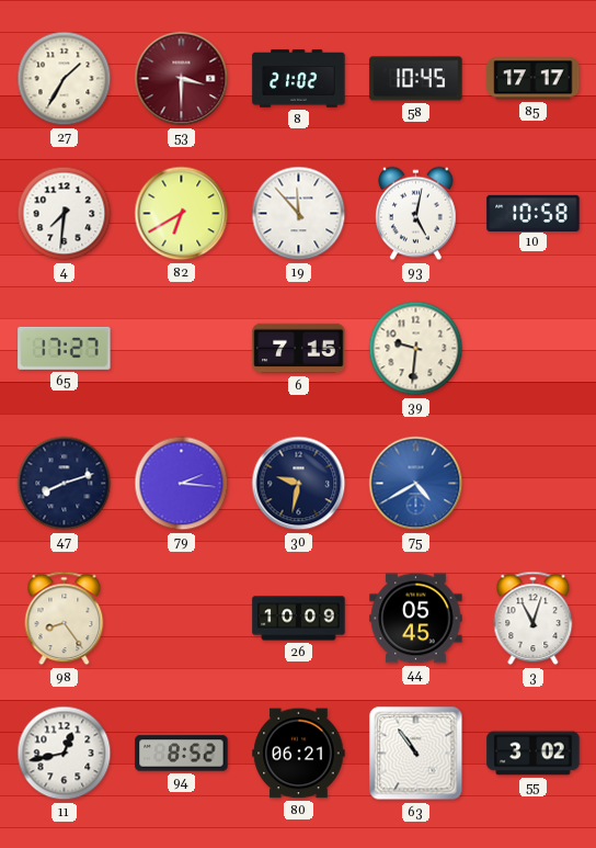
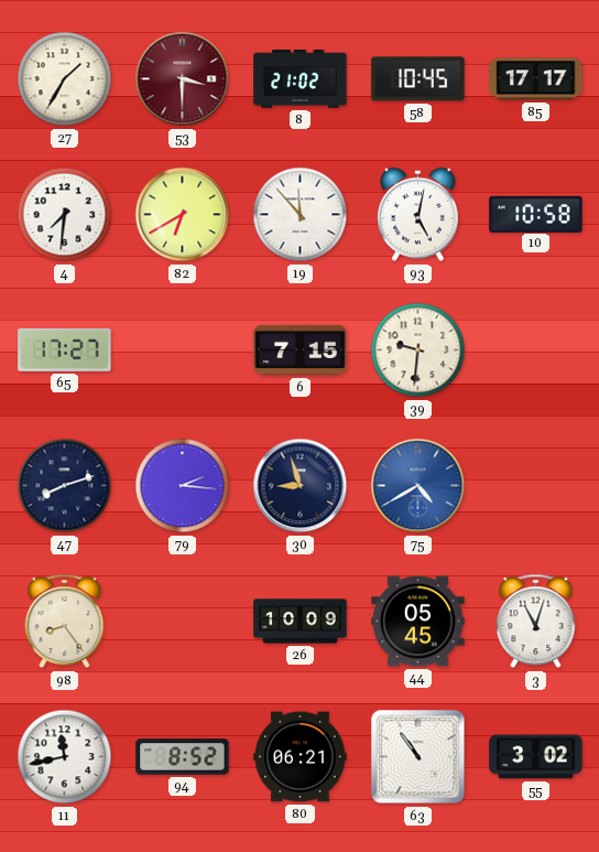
30: 9:32 -> 8:57 (301, 486)
11: 12:43 -> 11:43 (65, 757)
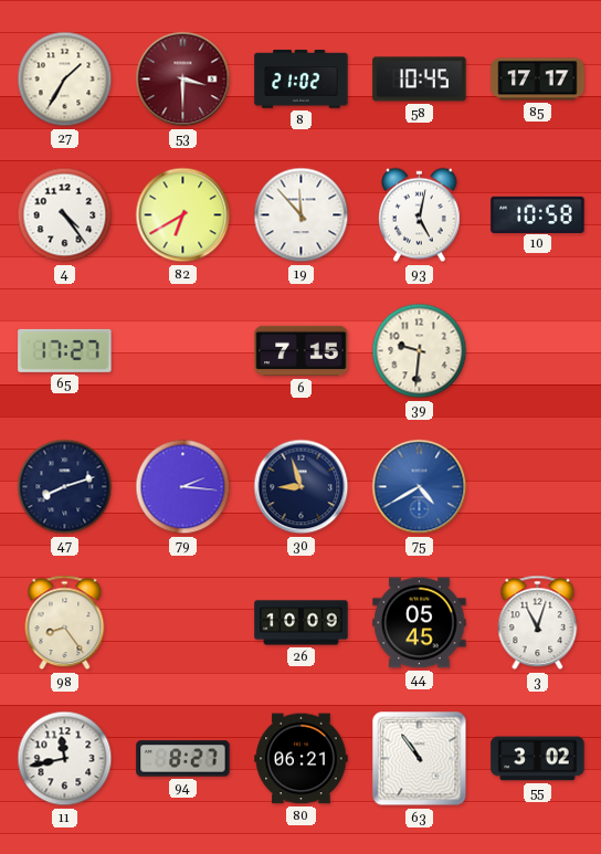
4: 7:31 -> 4:24 (65, 215)
94: 8:52 -> 8:27 (183, 759)
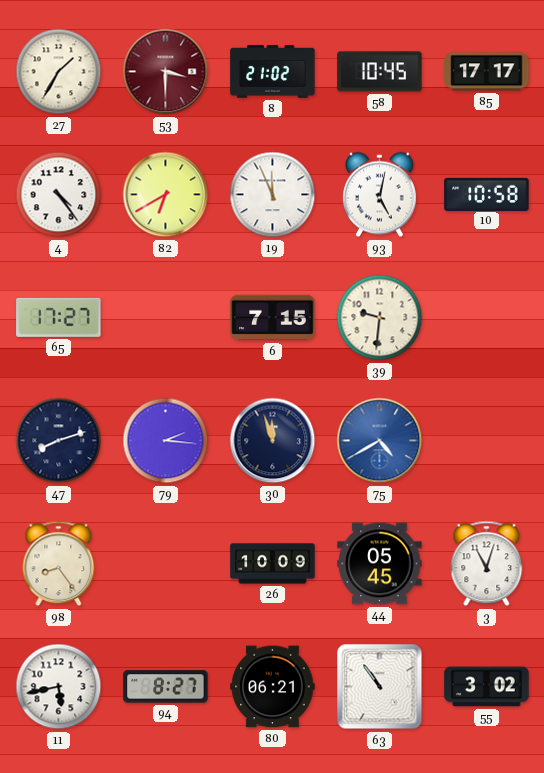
19: 11:53 -> 11:56 (273, 195)
30: 8:57 -> 11:57 (273, 441)
11: 11:43 -> 5:43 (59, 687)
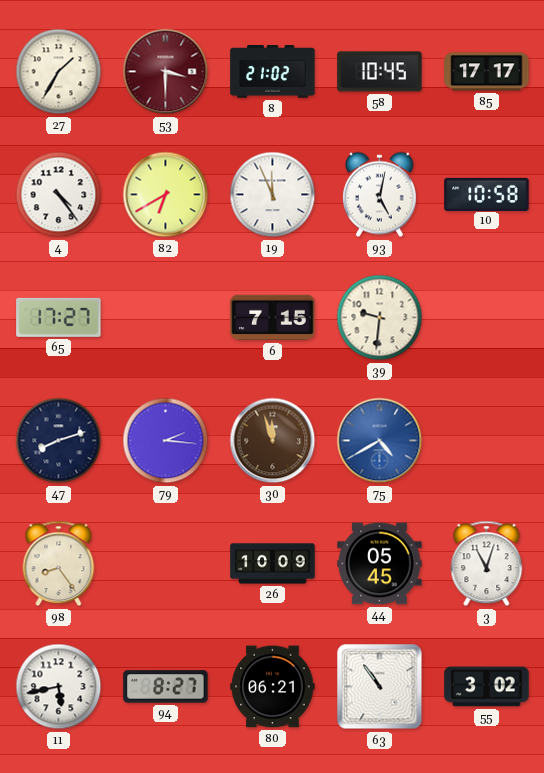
30 dial: navy -> brown (273, 441)
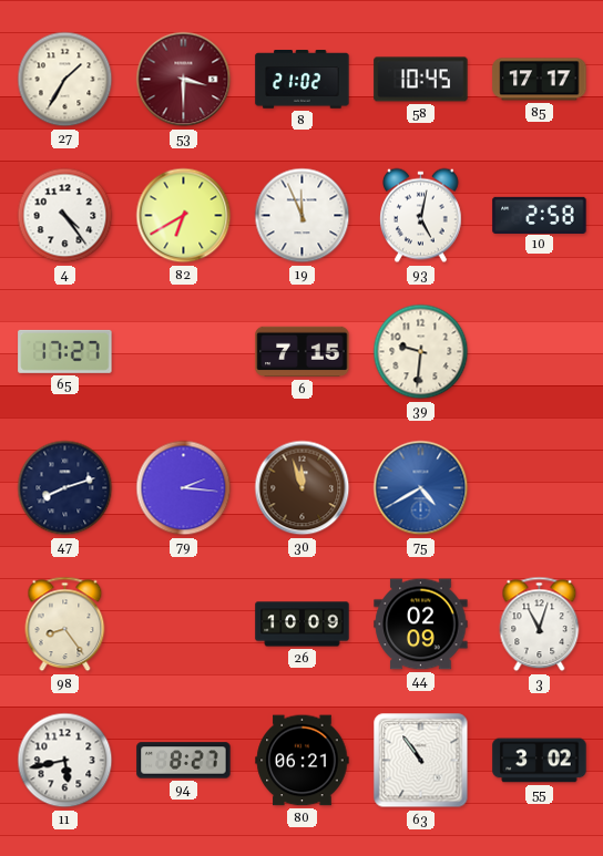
10: 10:58 -> 2:58 (540, 215)
44: 05:45 -> 02:09 (421, 625)
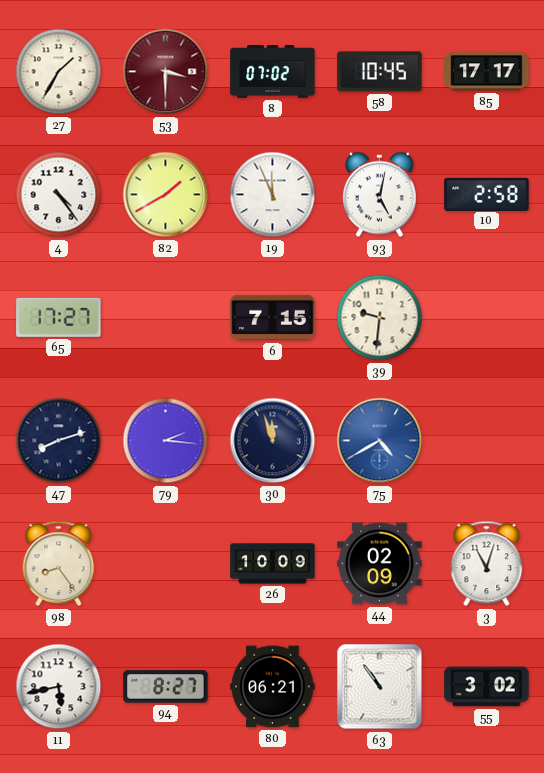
8: 21:02 -> 07:02 (273, 72)
82: 6:40 -> 1:40 (166, 195)
30 dial: brown -> navy (273, 441)
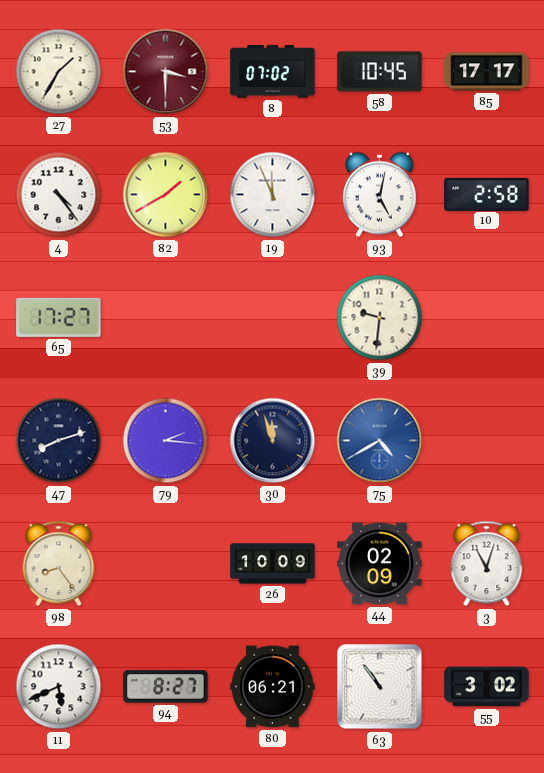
6: 7:15 -> none (273, 318)
11: 5:43 -> 5:41 (59, 687)
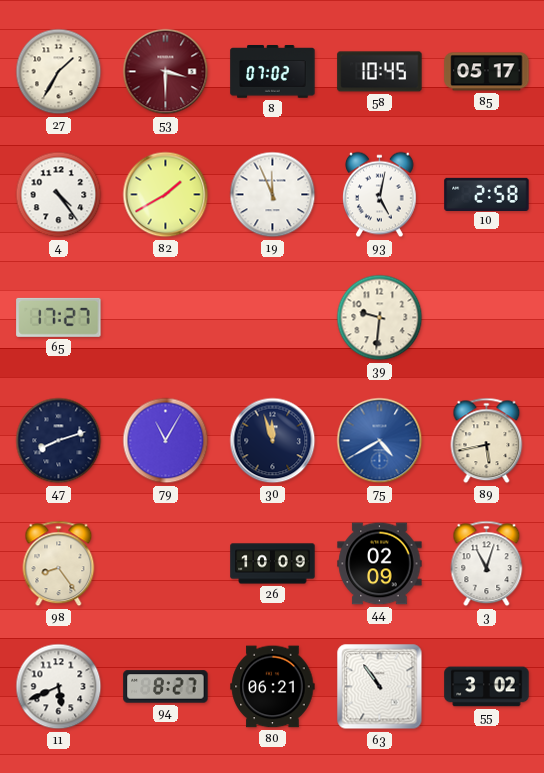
85: 17:17 -> 05:17 (487, 72)
79: 2:16 -> 11:05 (166, 441)
89: none -> 5:43 (487, 441)
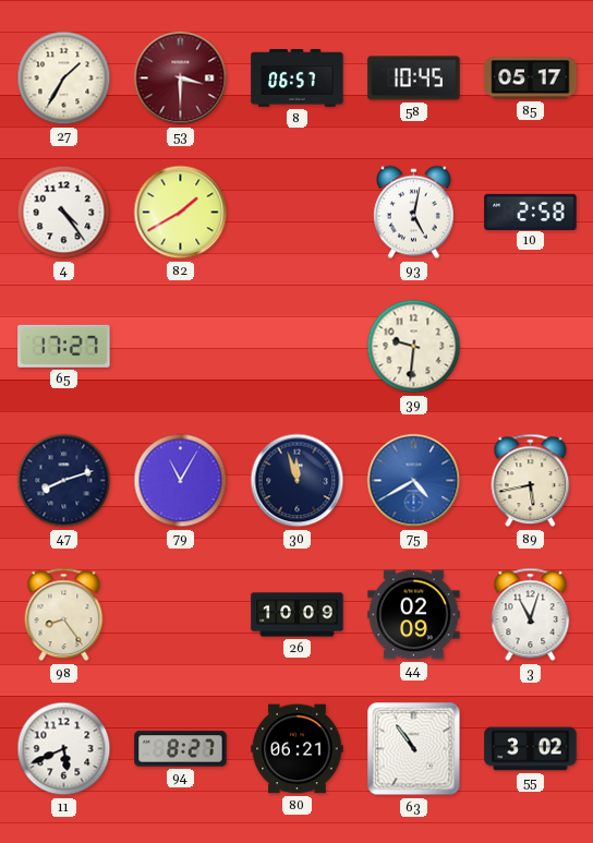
8: 07:02 -> 06:57 (298, 79)
19: 11:56 -> none (273, 195)
